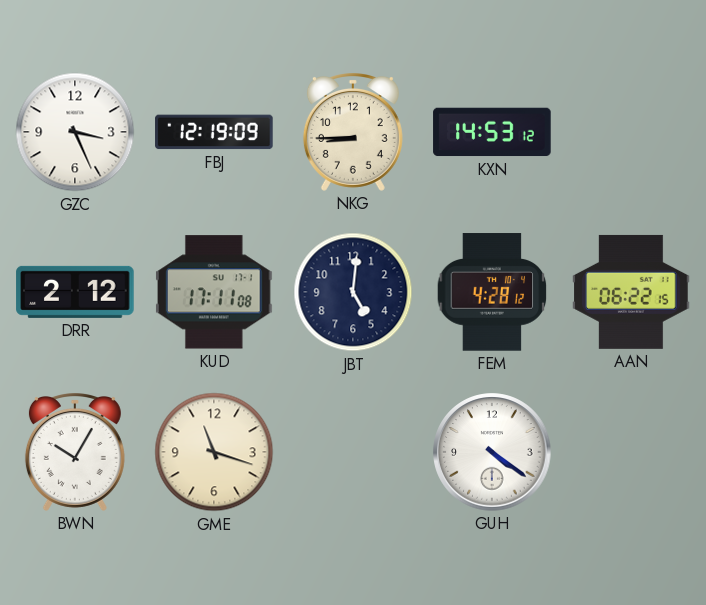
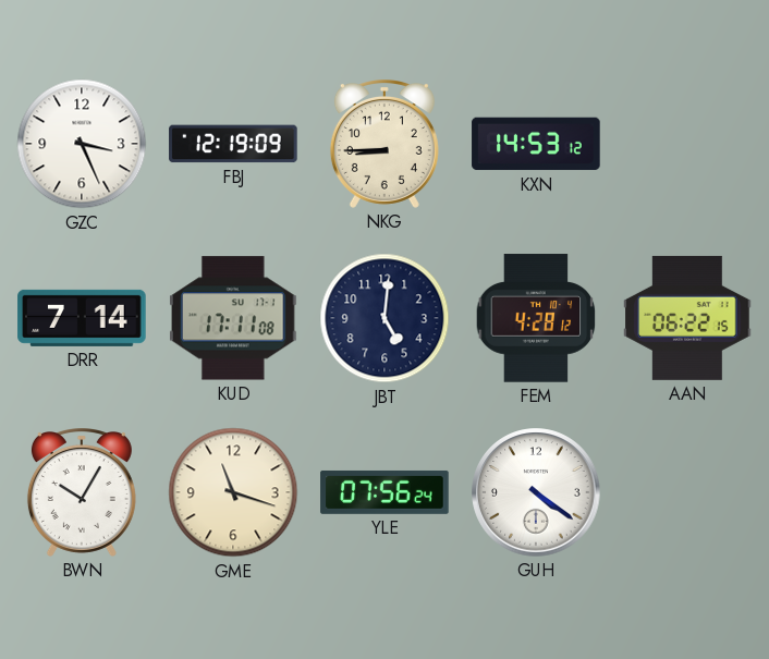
DRR: 2:12 -> 7:14 (82, 318)
YLE: none -> 07:56 (384, 492)
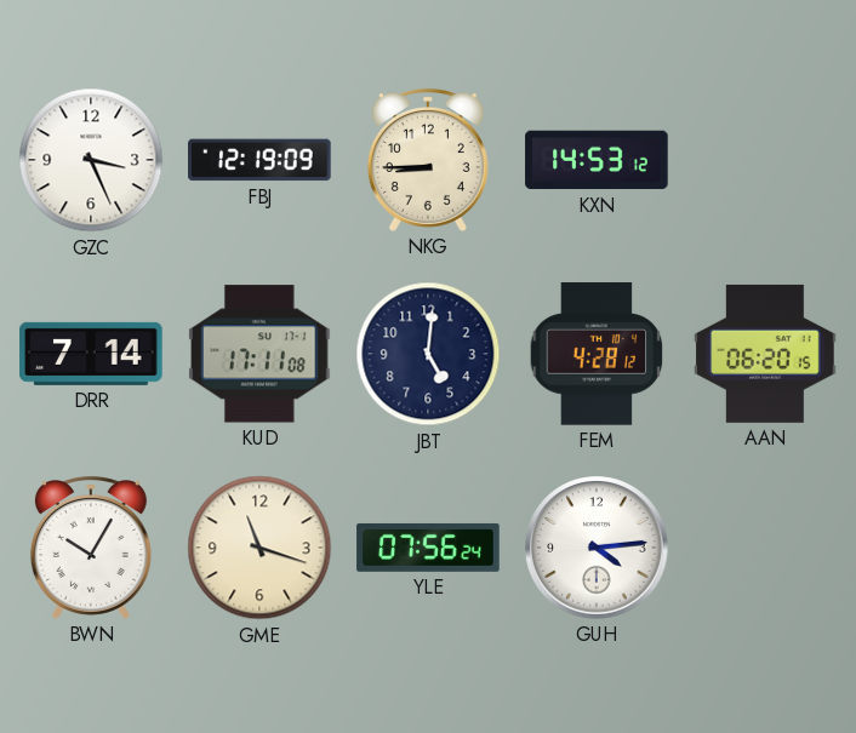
AAN: 06:22 -> 06:20 (765, 354)
GUH: 4:21 -> 4:14 (597, 548)
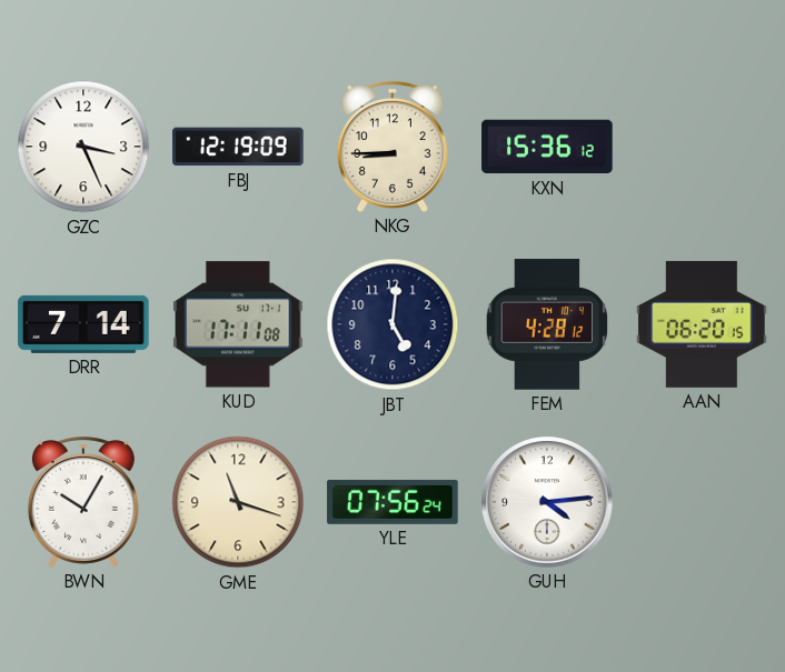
KXN: 14:53 -> 15:36 (547, 147)
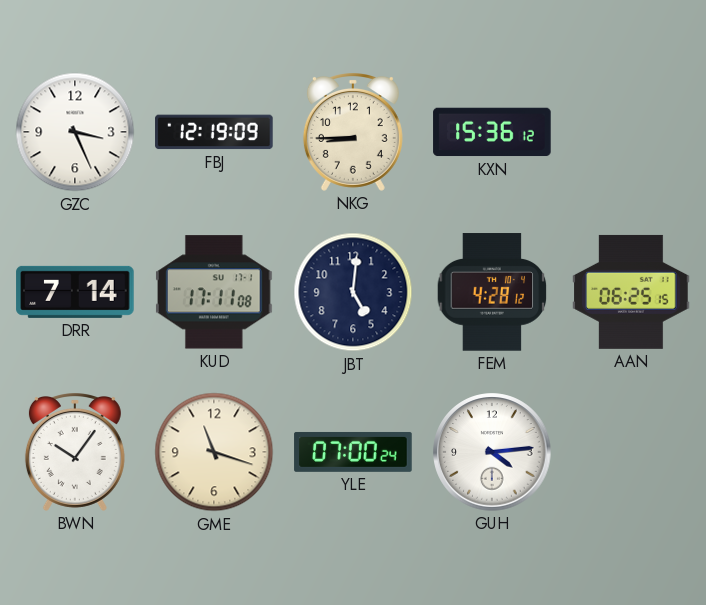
AAN: 06:20 -> 06:25 (631, 292)
BWN: 10:05 -> 10:06 (75, 453)
YLE: 07:56 -> 07:00 (353, 452)
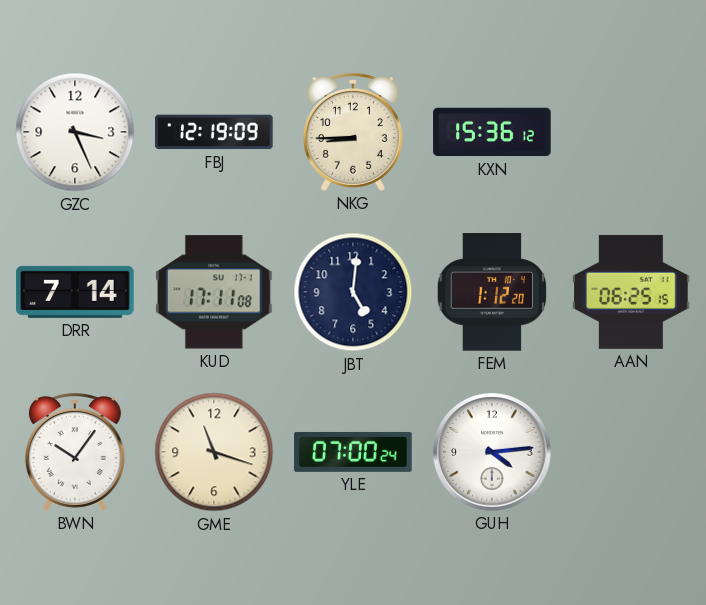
FEM: 4:28 -> 1:12 (492, 292)
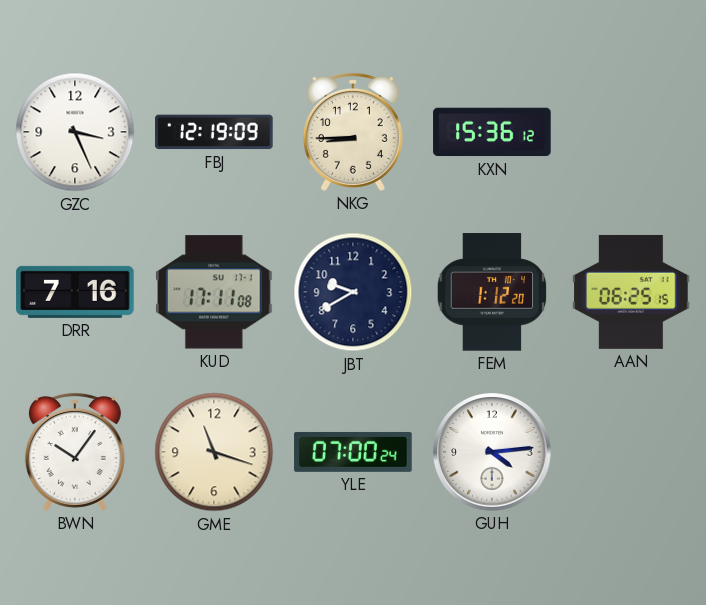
DRR: 7:14 -> 7:16 (75, 292)
JBT: 5:01 -> 9:40 (353, 292)
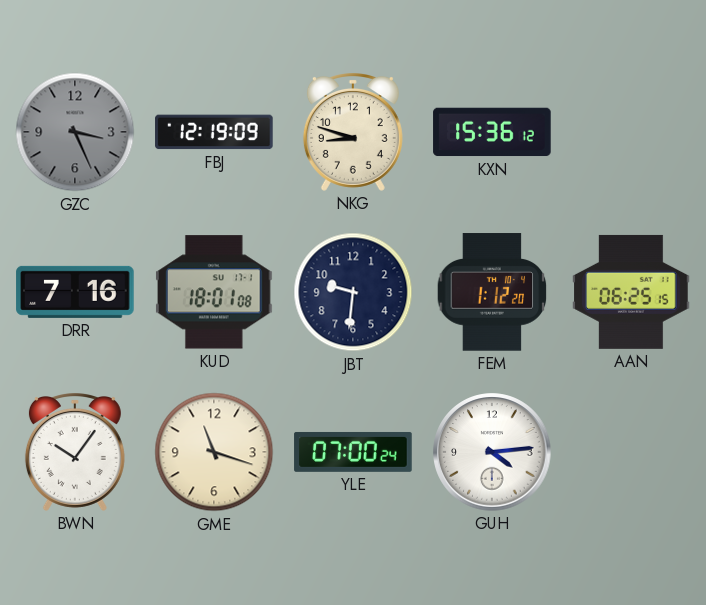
GZC dial: white -> grey (75, 132)
NKG: 8:45 -> 8:48 (353, 133)
KUD: 17:11 -> 18:01 (214, 292)
JBT: 9:40 -> 9:31 (353, 292)
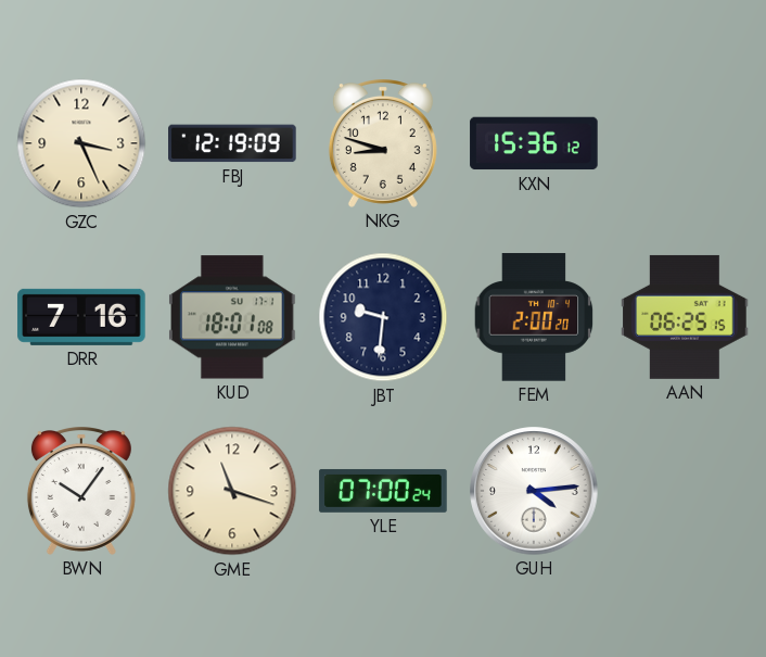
GZC dial: grey -> cream (81, 143)
FEM: 1:12 -> 2:00 (534, 317)
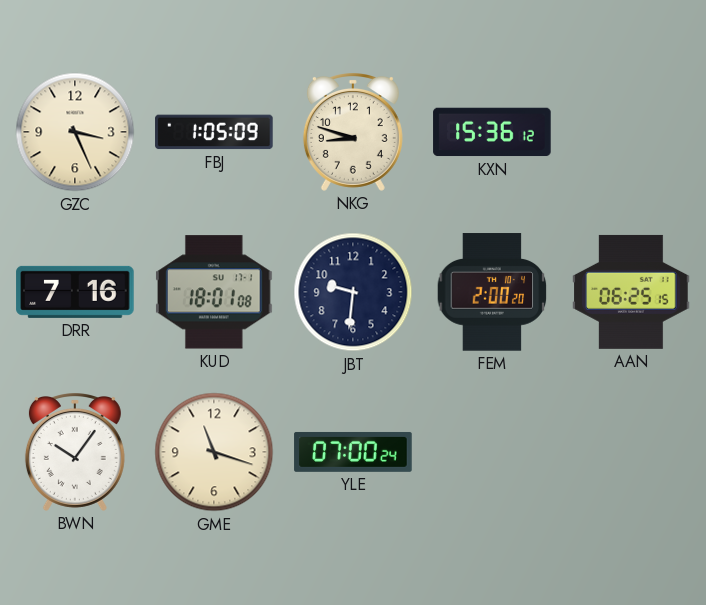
FBJ: 12:19 -> 1:05 (214, 132)
GUH: 4:14 -> none (534, 491)
